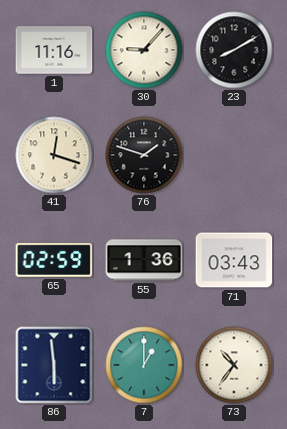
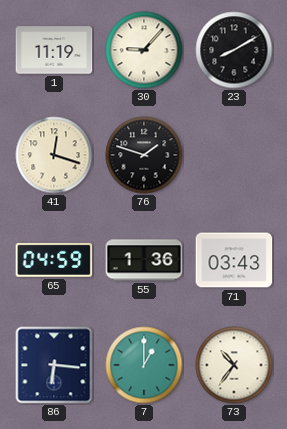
1: 11:16 -> 11:19 (54, 50)
65: 02:59 -> 04:59 (54, 260)
86: 5:59 -> 6:16 (54, 365)
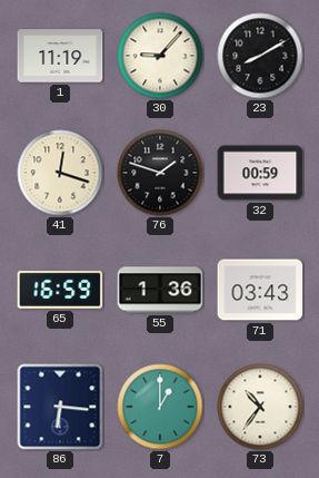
32: none -> 00:59 (260, 173)
65: 04:59 -> 16:59 (60, 290)
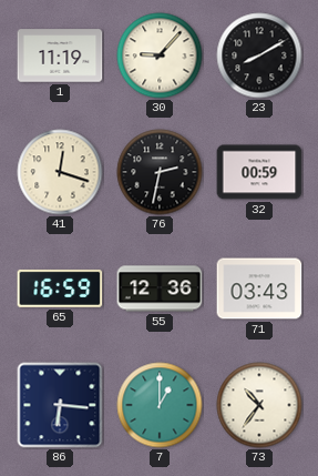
76: 1:48 -> 2:32 (160, 172)
55: 1:36 -> 12:36 (160, 288)
